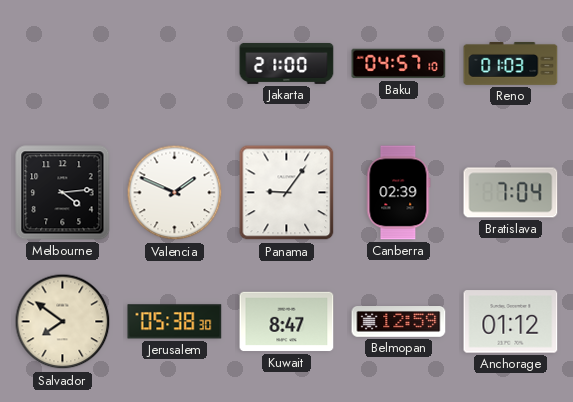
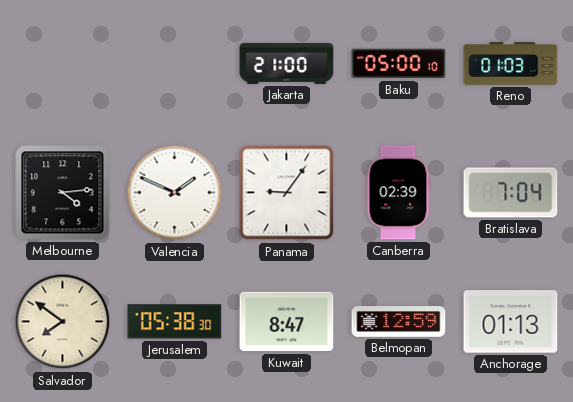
Baku: 04:57 -> 05:00 (399, 64)
Anchorage: 01:12 -> 01:13 (511, 322)
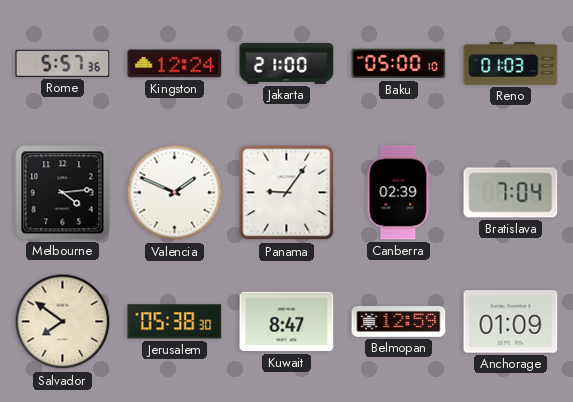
Rome: none -> 5:57 (63, 63)
Kingston: none -> 12:24 (175, 64)
Anchorage: 01:13 -> 01:09 (511, 322)
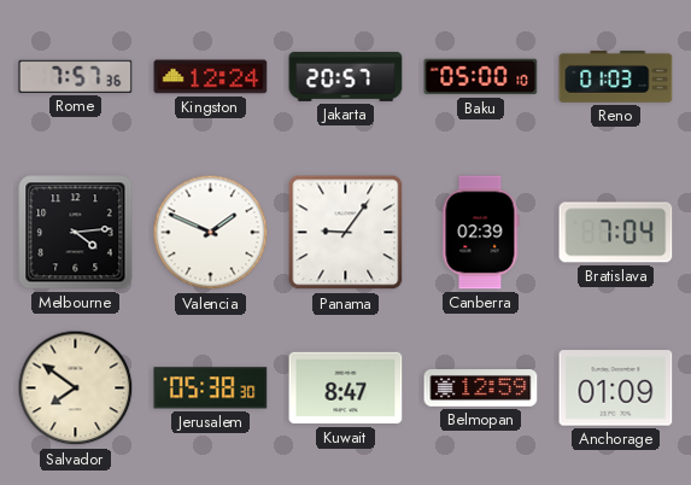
Rome: 5:57 -> 7:57 (76, 76)
Jakarta: 21:00 -> 20:57 (346, 76)
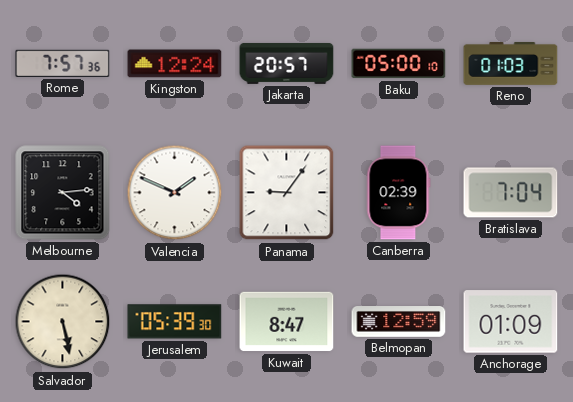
Salvador: 7:51 -> 5:28 (63, 322)
Jerusalem: 05:38 -> 05:39 (175, 322)
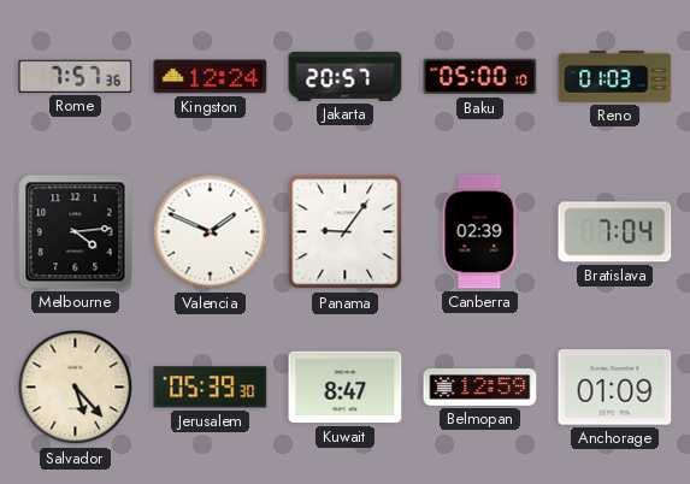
Salvador: 5:28 -> 5:23 (76, 388)
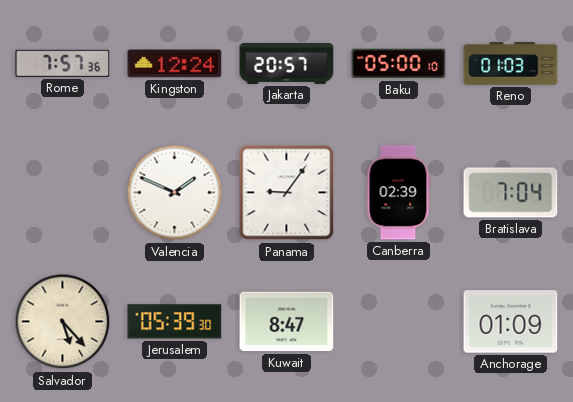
Melbourne: 4:14 -> none (76, 232)
Belmopan: 12:59 -> none (480, 388)
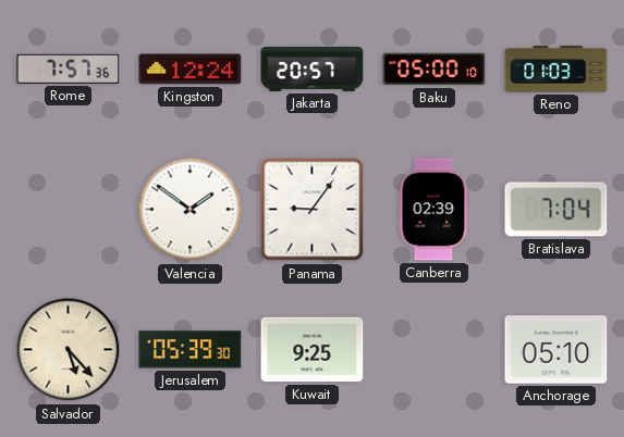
Valencia: 1:49 -> 1:51 (191, 210)
Kuwait: 8:47 -> 9:25 (313, 350)
Anchorage: 01:09 -> 05:10 (556, 350)
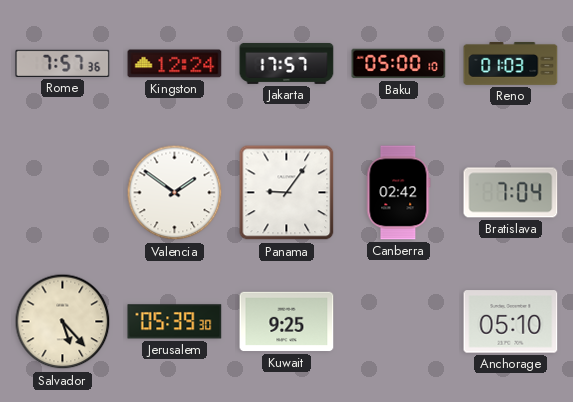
Jakarta: 20:57 -> 17:57 (287, 63)
Canberra: 02:39 -> 02:42 (398, 193)
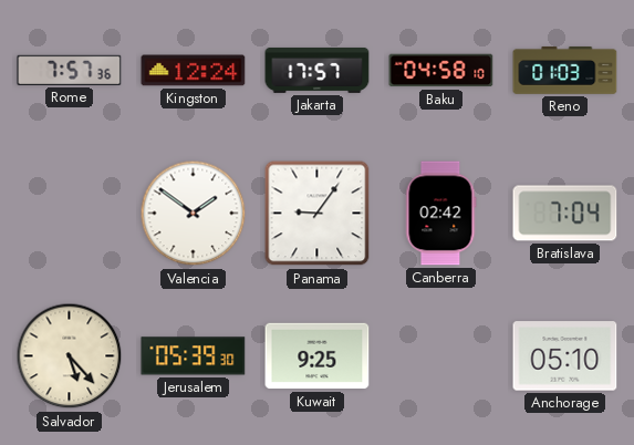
Baku: 05:00 -> 04:58 (441, 71)
